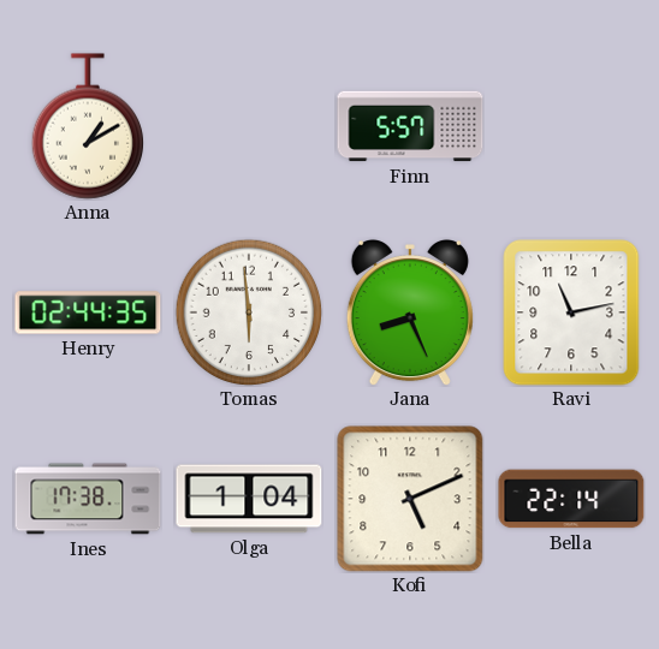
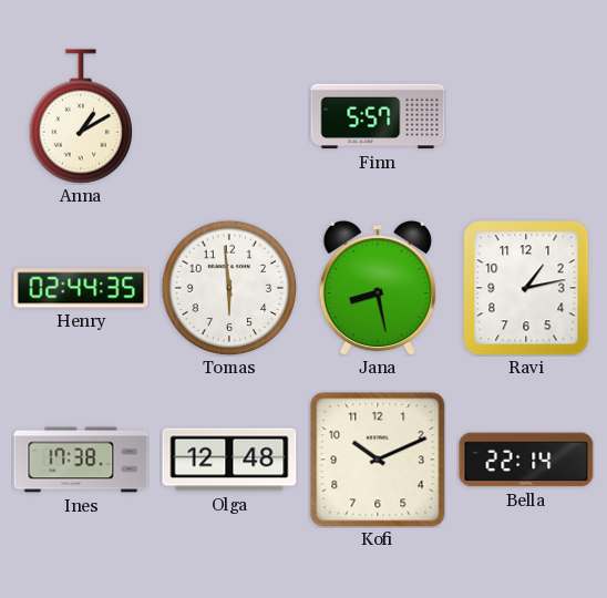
Jana: 8:26 -> 8:28 (378, 288)
Ravi: 11:13 -> 1:13 (526, 288)
Olga: 1:04 -> 12:48 (229, 460)
Kofi: 5:11 -> 10:11 (378, 460)
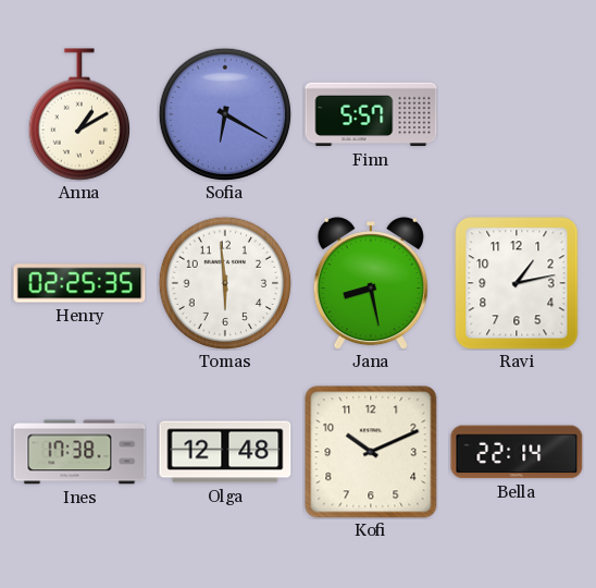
Sofia: none -> 6:20 (225, 114)
Henry: 02:44 -> 02:25 (79, 283)
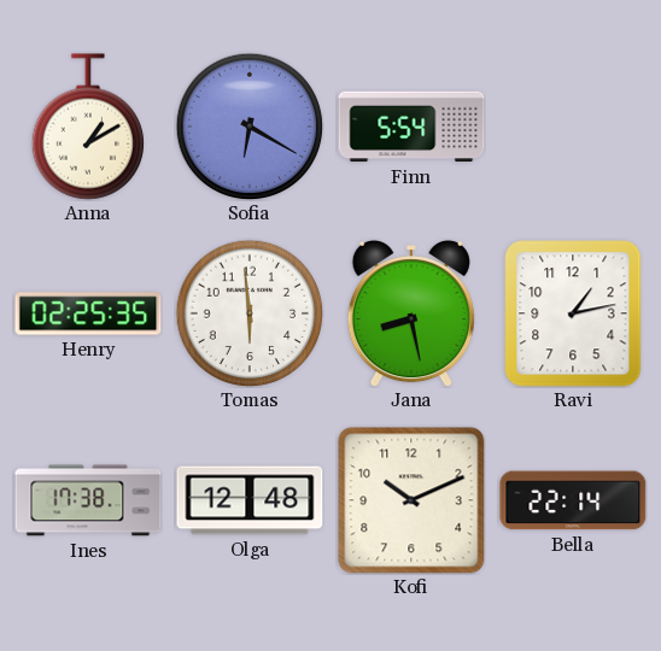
Finn: 5:57 -> 5:54 (411, 127)
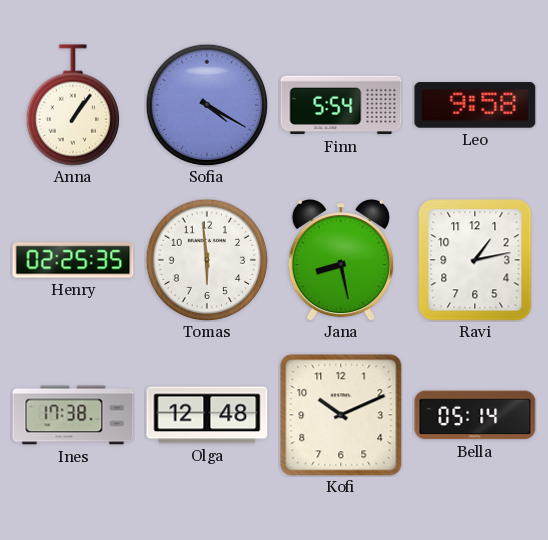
Anna: 1:10 -> 1:06 (72, 105)
Sofia: 6:20 -> 4:20 (207, 105)
Leo: none -> 9:58 (475, 105)
Bella: 22:14 -> 05:14 (475, 415)
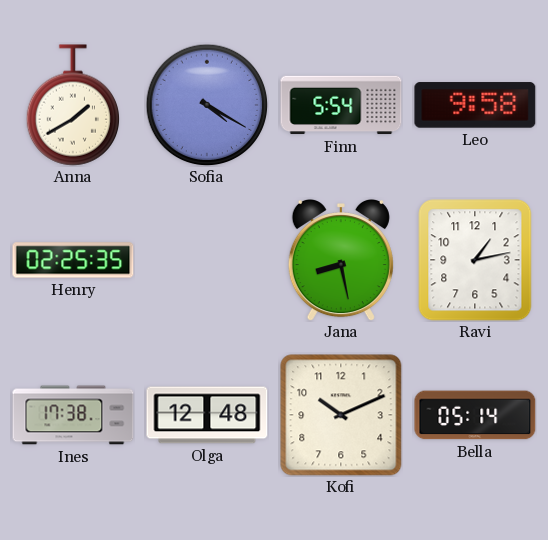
Anna: 1:06 -> 1:40 (72, 105)
Tomas: 5:59 -> none (207, 260)
